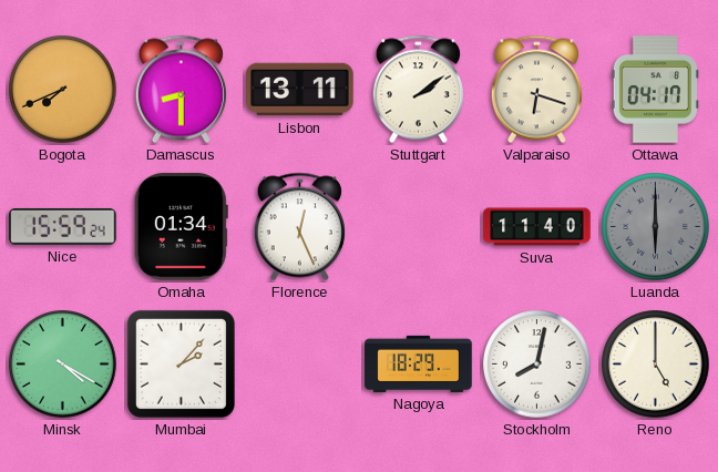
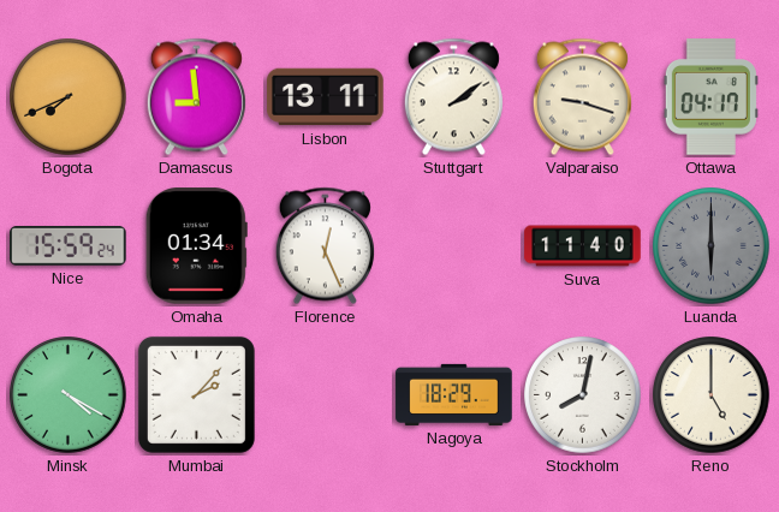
Damascus: 8:30 -> 8:59 (196, 97)
Valparaiso: 6:18 -> 9:18 (582, 97)
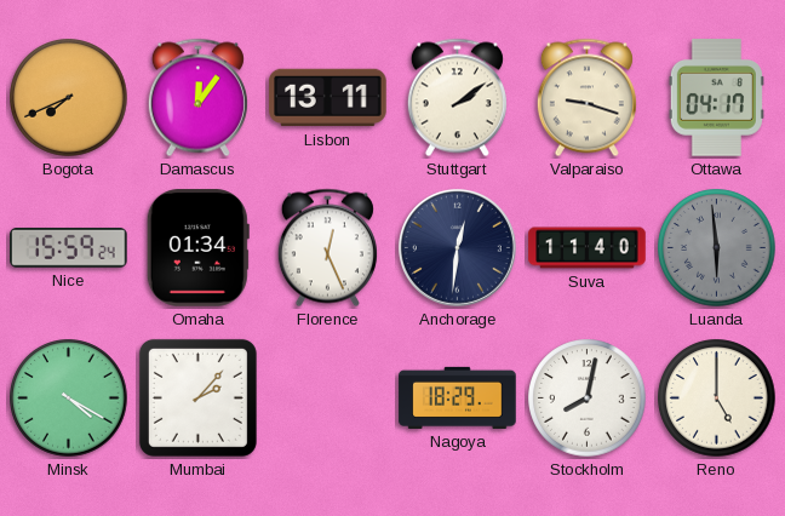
Damascus: 8:59 -> 12:06 (197, 98)
Anchorage: none -> 12:31 (457, 247)
Luanda: 6:00 -> 5:59 (717, 248)
